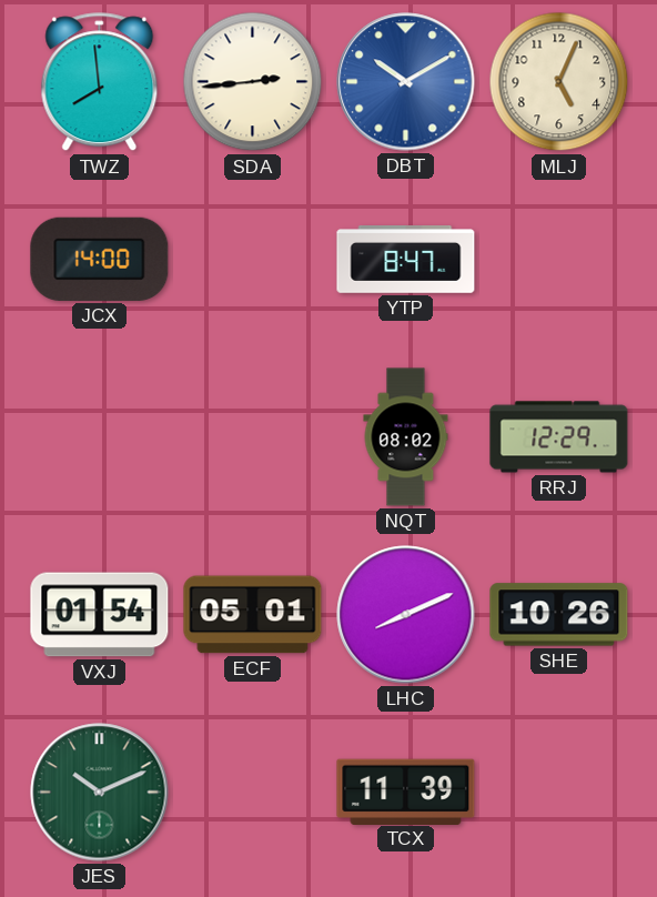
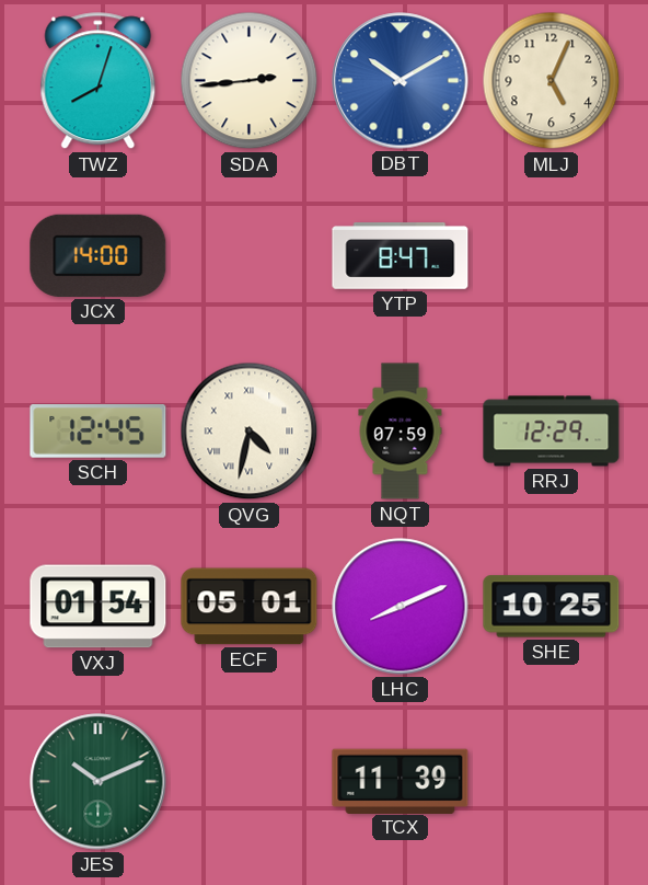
TWZ: 7:59 -> 8:03 (99, 81)
SCH: none -> 12:45 (99, 432)
QVG: none -> 4:32 (250, 432)
NQT: 08:02 -> 07:59 (401, 432)
SHE: 10:26 -> 10:25 (552, 607)
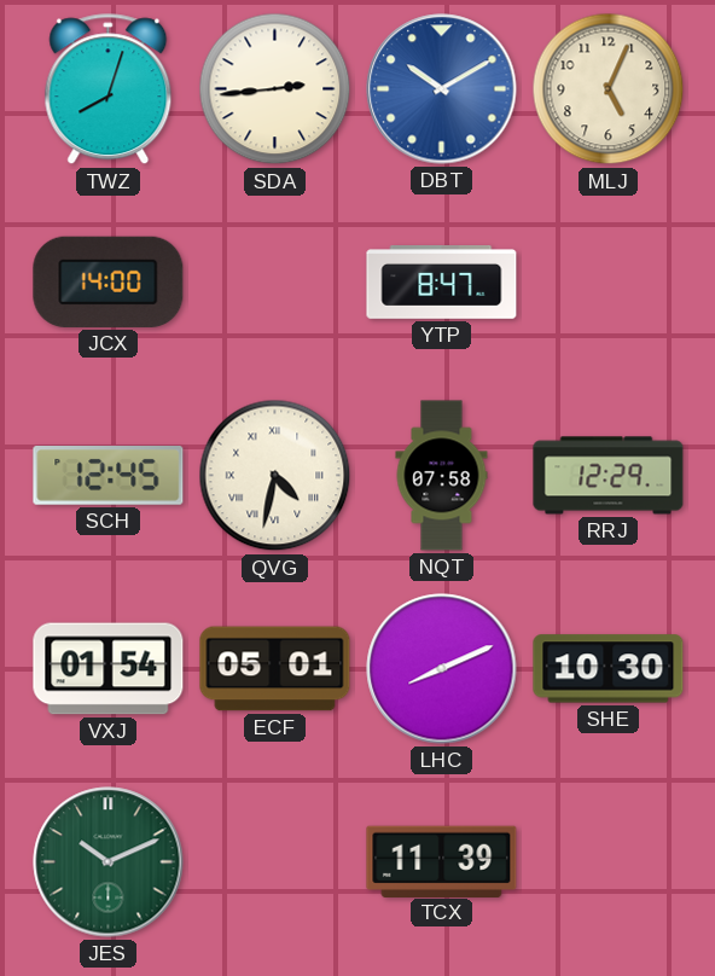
NQT: 07:59 -> 07:58 (442, 476)
SHE: 10:25 -> 10:30 (609, 669)
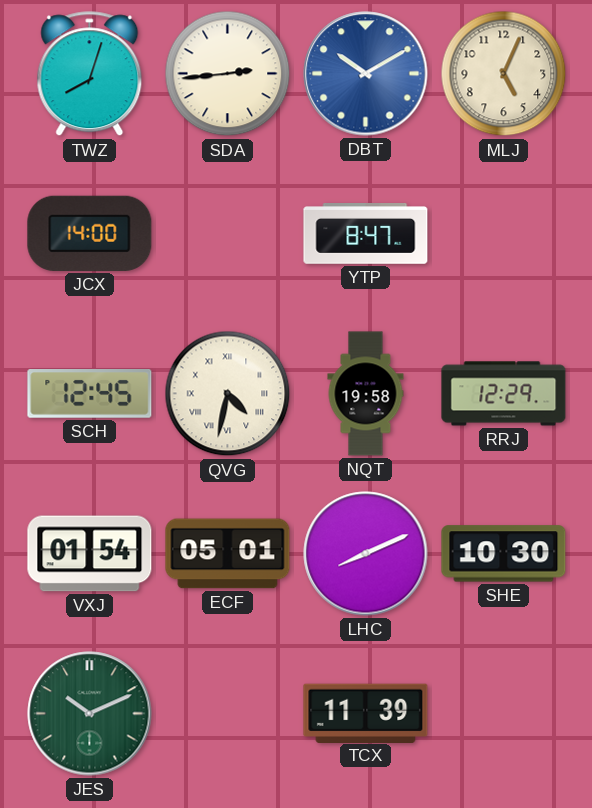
NQT: 07:58 -> 19:58 (366, 394)
